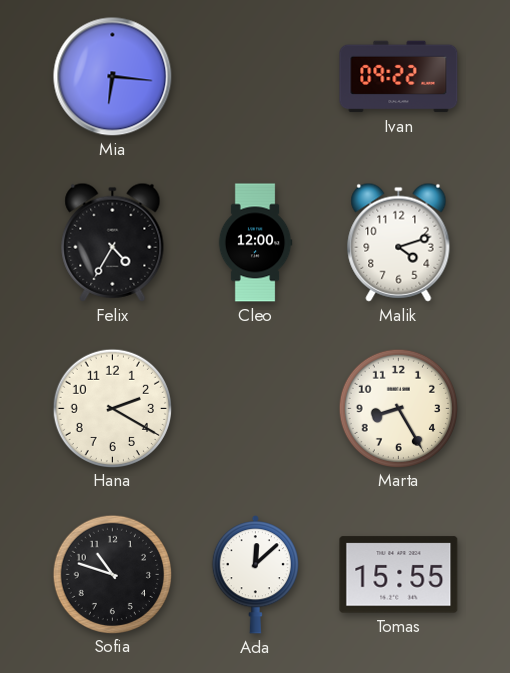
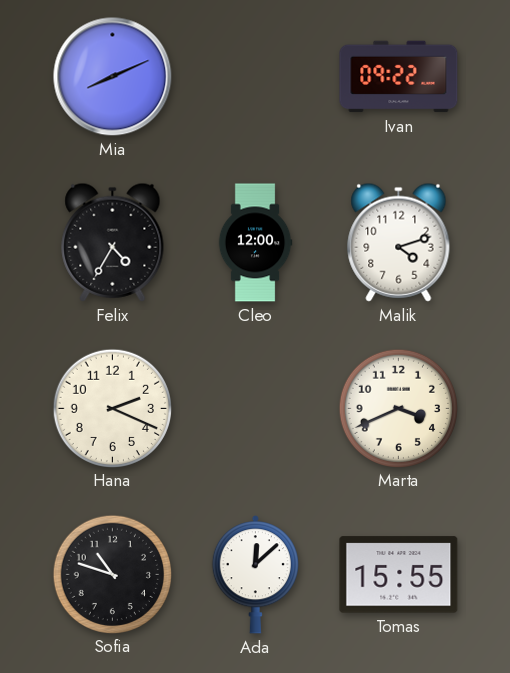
Mia: 6:16 -> 8:11 (113, 77)
Hana: 2:20 -> 2:19 (112, 408)
Marta: 8:25 -> 3:41 (398, 408)
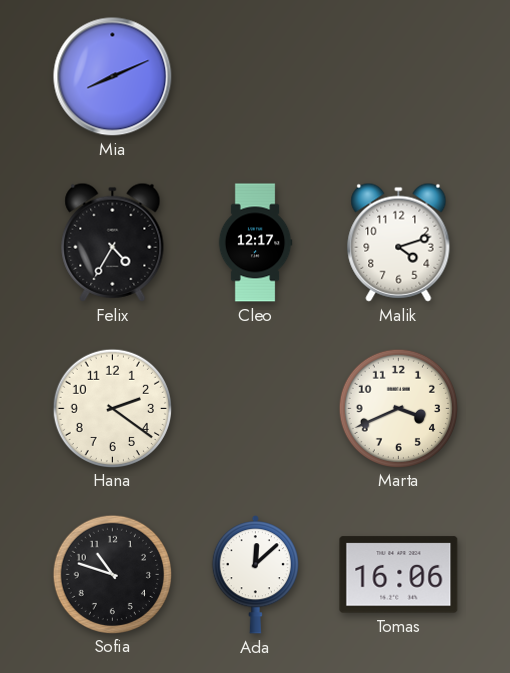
Ivan: 09:22 -> none (399, 77)
Cleo: 12:00 -> 12:17 (255, 243)
Hana: 2:19 -> 2:21 (112, 408)
Tomas: 15:55 -> 16:06 (399, 575)
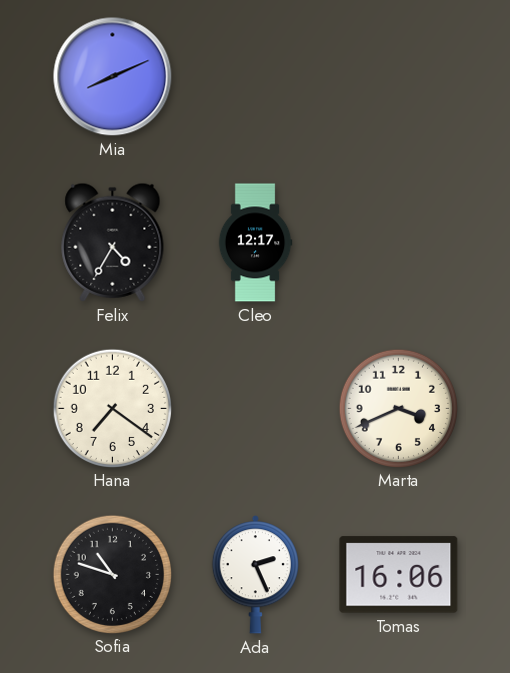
Malik: 4:12 -> none (399, 242)
Hana: 2:21 -> 7:21 (112, 408)
Ada: 12:08 -> 2:26 (255, 575)
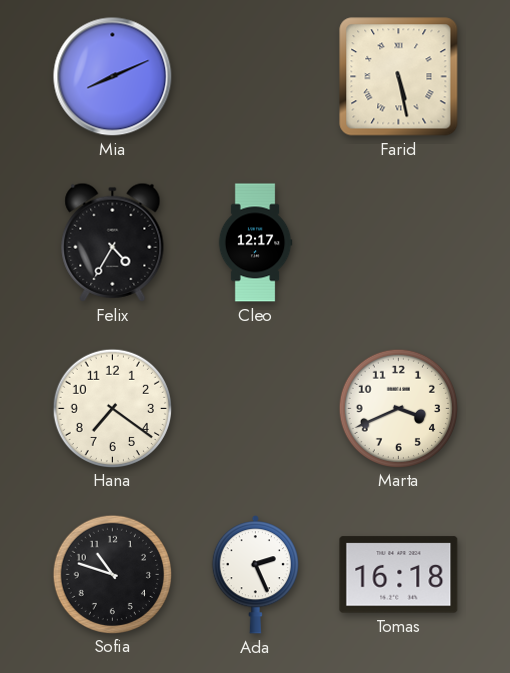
Farid: none -> 5:28 (399, 77)
Tomas: 16:06 -> 16:18 (399, 575)
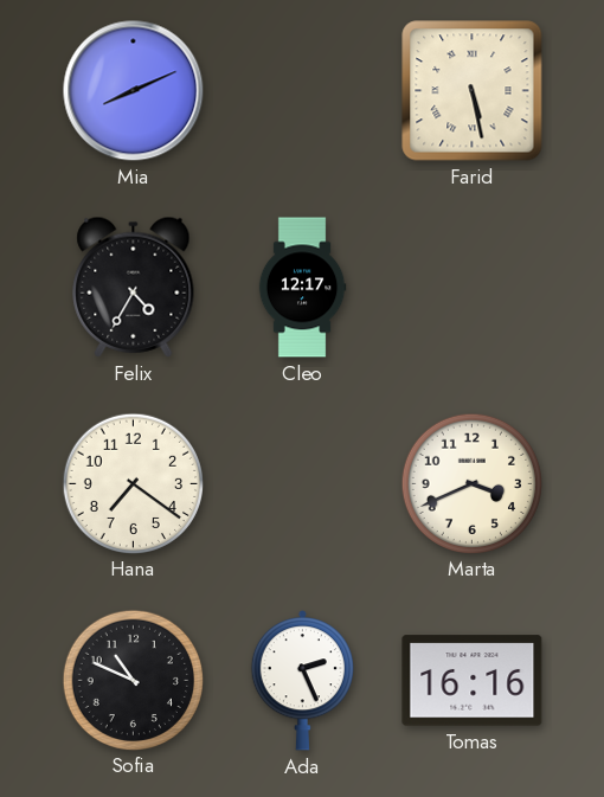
Sofia: 10:48 -> 10:49 (133, 680)
Tomas: 16:18 -> 16:16 (473, 681)
